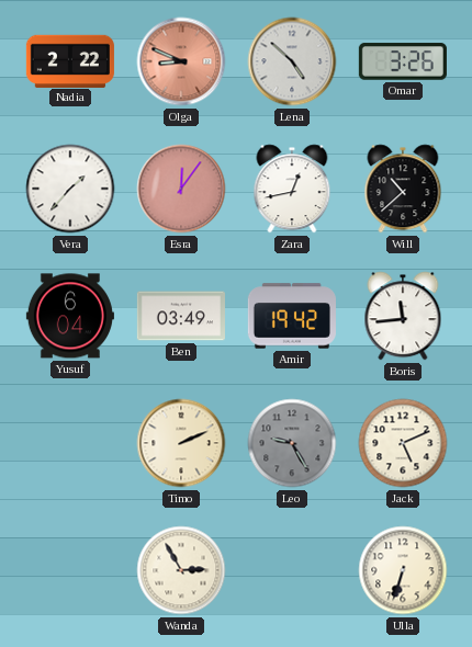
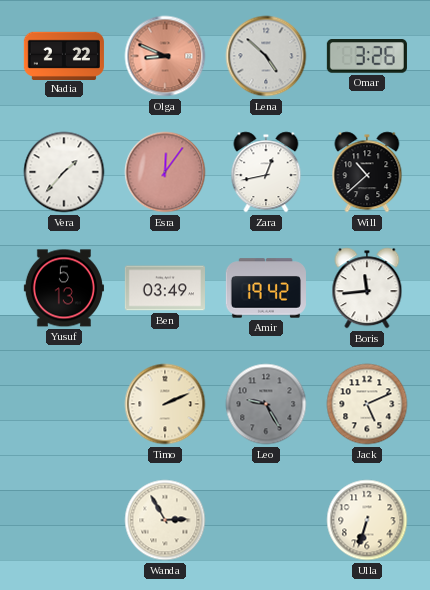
Yusuf: 6:04 -> 5:13 (64, 288)
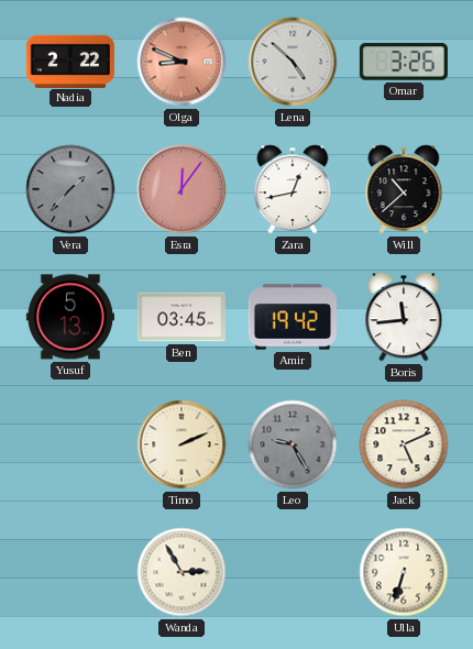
Vera dial: white -> grey (70, 189)
Ben: 03:49 -> 03:45 (182, 317)
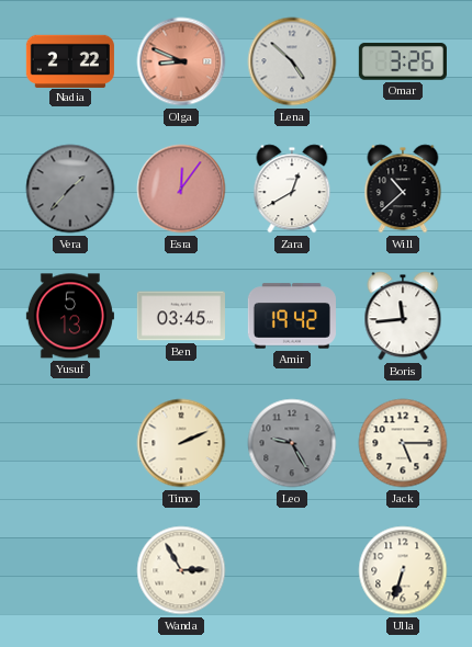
Zara: 12:43 -> 12:40 (292, 189)
Jack: 5:11 -> 5:15 (403, 443)
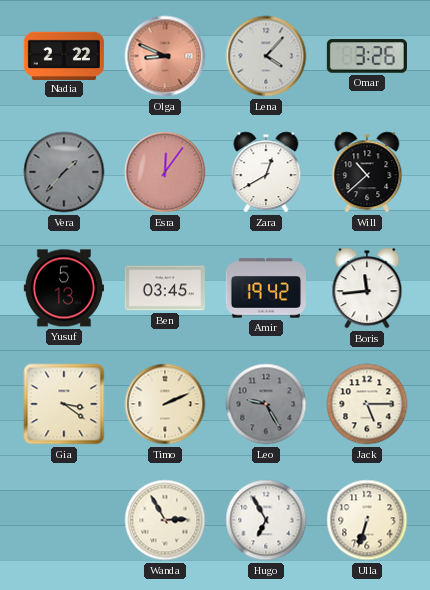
Lena: 4:52 -> 4:07 (266, 56)
Gia: none -> 3:21 (64, 404)
Hugo: none -> 6:55 (266, 520)
